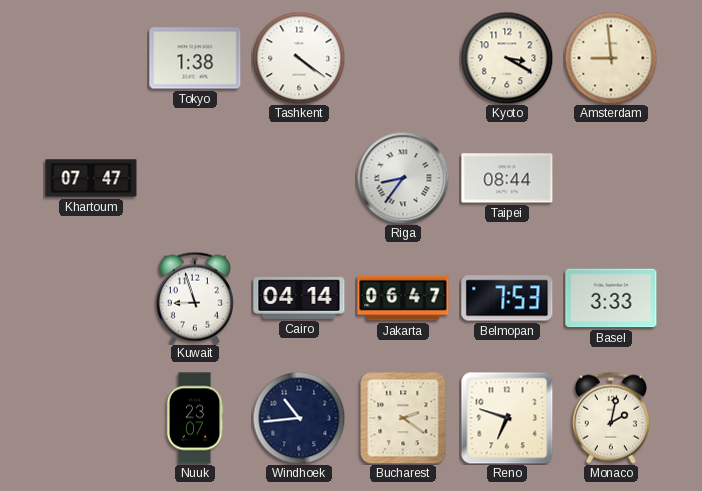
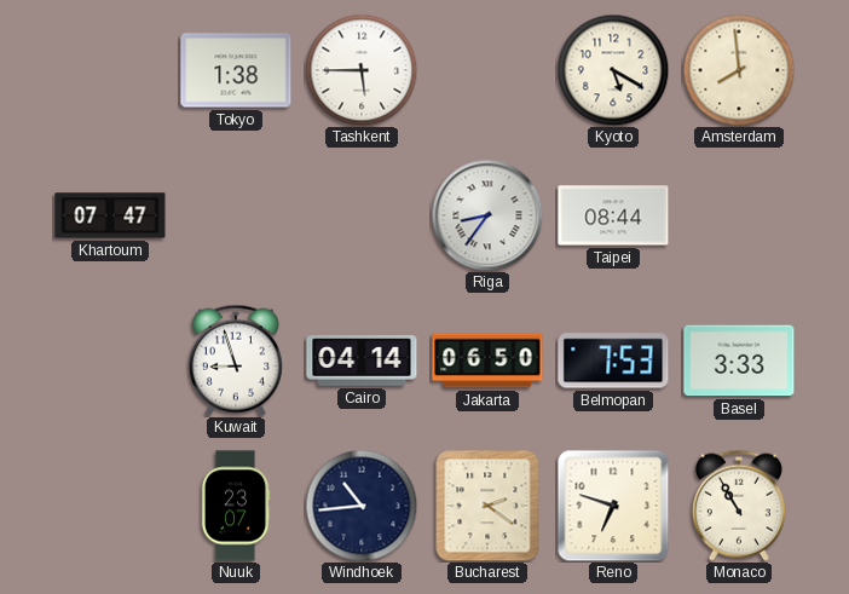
Tashkent: 4:21 -> 5:45 (362, 70)
Kyoto: 3:20 -> 5:20 (613, 70)
Amsterdam: 8:59 -> 7:59 (739, 70)
Jakarta: 06:47 -> 06:50 (487, 361)
Monaco: 2:02 -> 10:55 (739, 506)
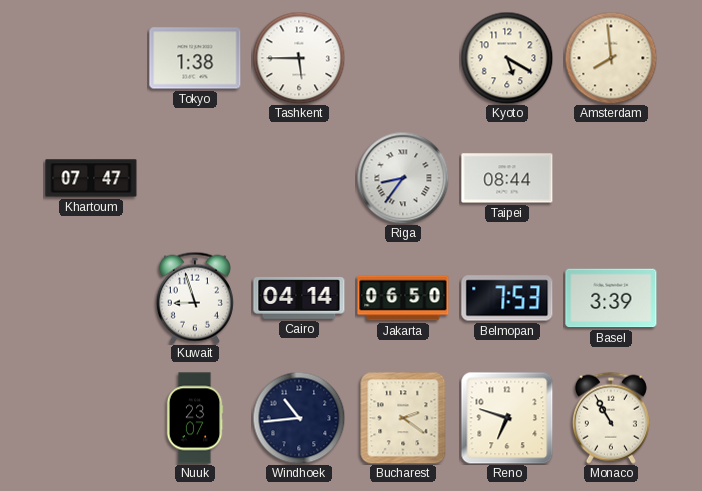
Basel: 3:33 -> 3:39 (611, 298)
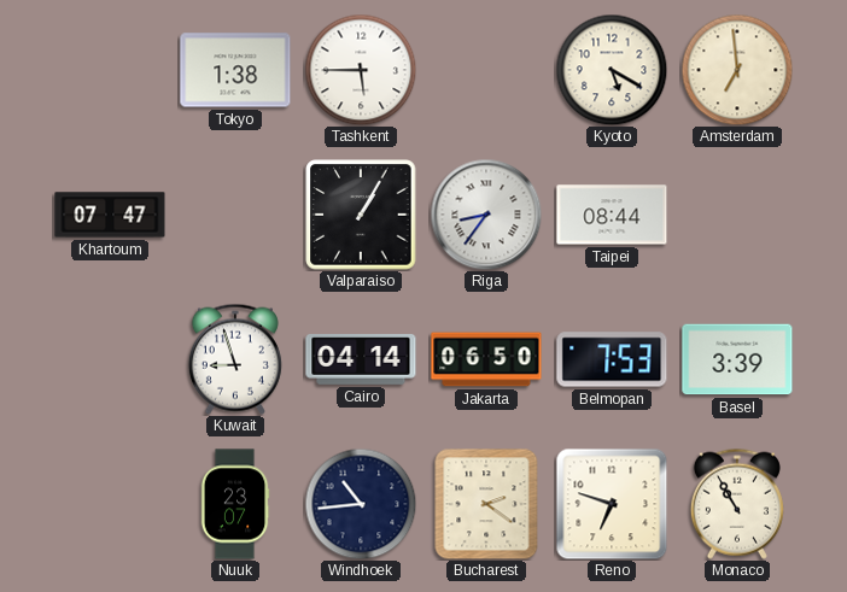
Amsterdam: 7:59 -> 6:59 (737, 70)
Valparaiso: none -> 1:05 (361, 215)
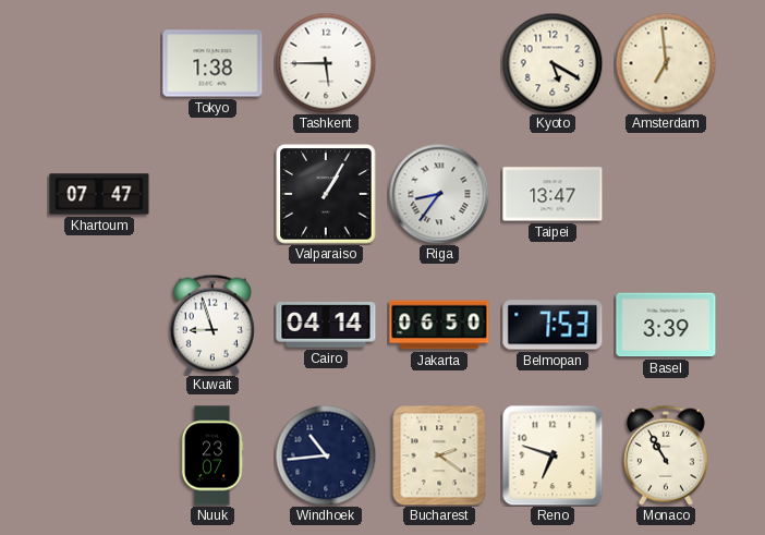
Taipei: 08:44 -> 13:47 (552, 194)
